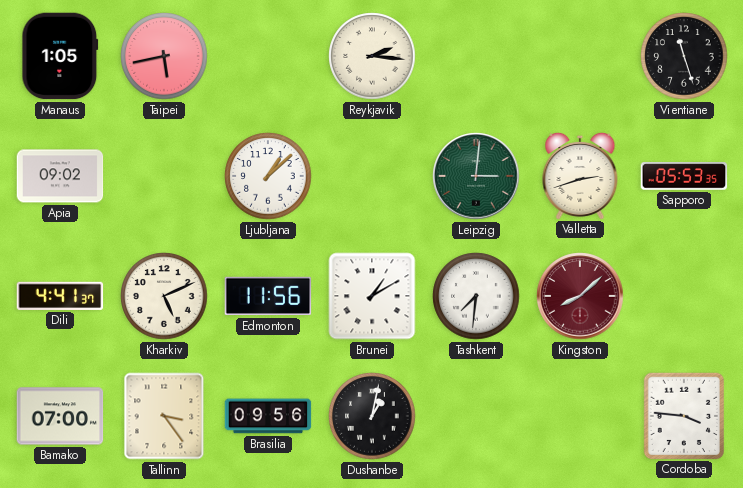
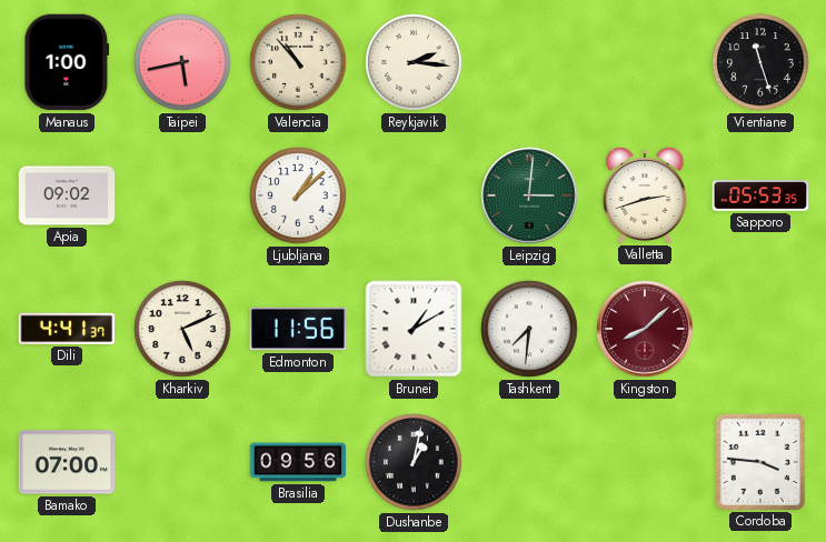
Manaus: 1:05 -> 1:00 (67, 62)
Valencia: none -> 10:53 (298, 62)
Tallinn: 3:24 -> none (164, 416)
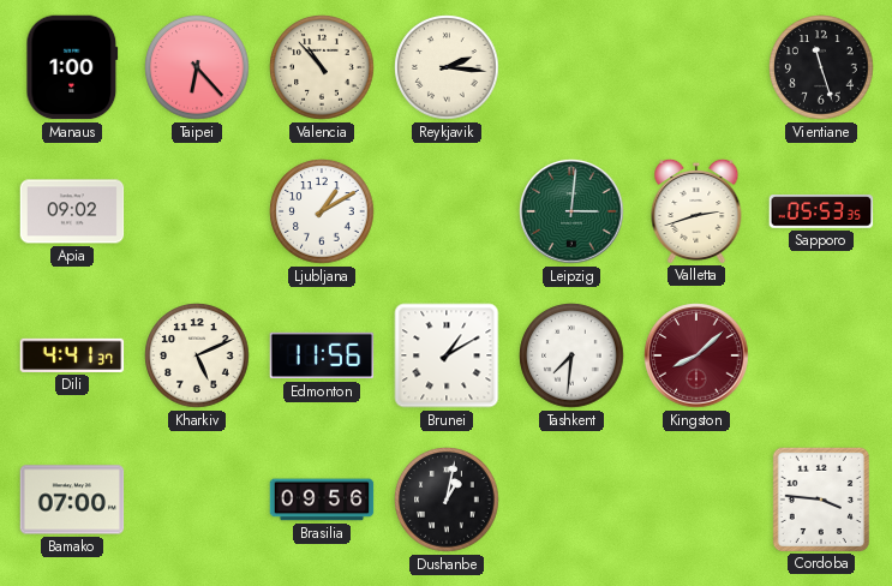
Taipei: 5:43 -> 6:23 (197, 67)
Ljubljana: 1:08 -> 1:10 (322, 211)
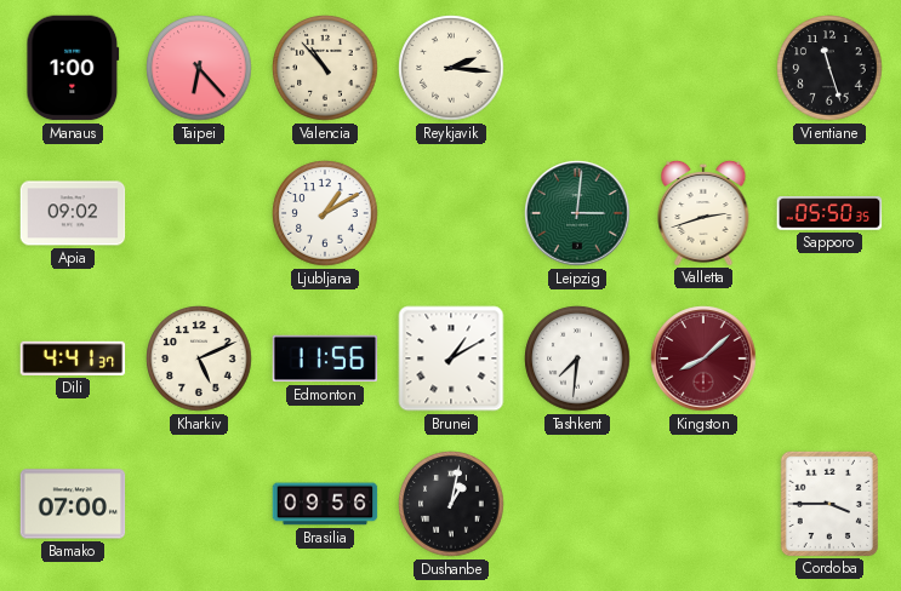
Sapporo: 05:53 -> 05:50 (829, 213)
Cordoba: 3:46 -> 3:45 (828, 503)
